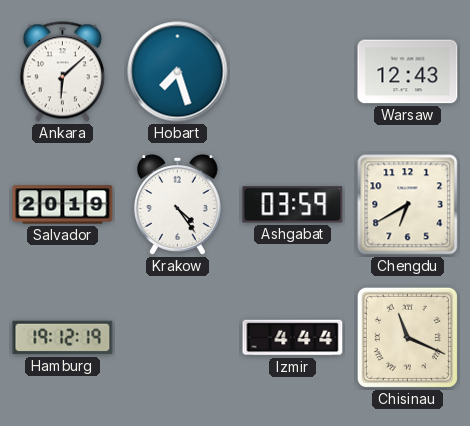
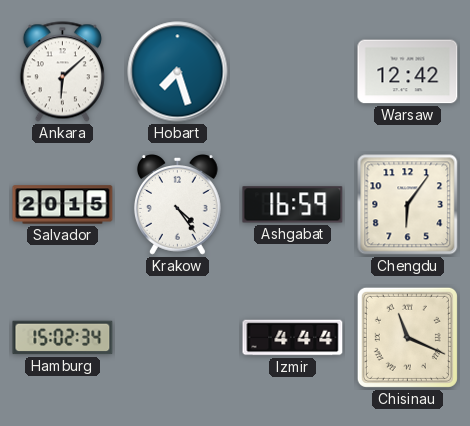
Warsaw: 12:43 -> 12:42 (408, 72)
Salvador: 20:19 -> 20:15 (63, 205)
Ashgabat: 03:59 -> 16:59 (293, 205)
Chengdu: 6:40 -> 6:06 (408, 205)
Hamburg: 19:12 -> 15:02 (63, 338)
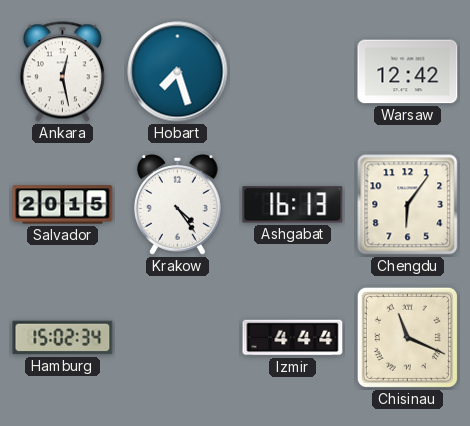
Ankara: 6:08 -> 12:28 (62, 72)
Ashgabat: 16:59 -> 16:13 (293, 205)
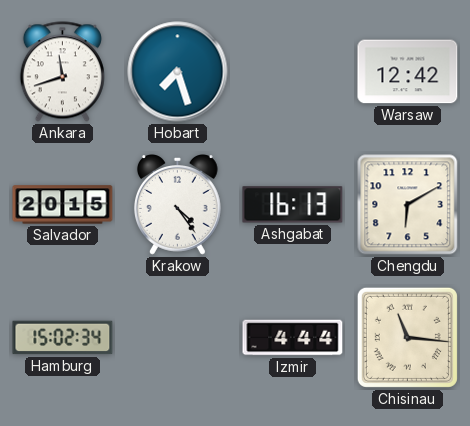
Ankara: 12:28 -> 11:42 (62, 72)
Chengdu: 6:06 -> 6:10 (408, 205)
Chisinau: 11:19 -> 11:16 (407, 337)
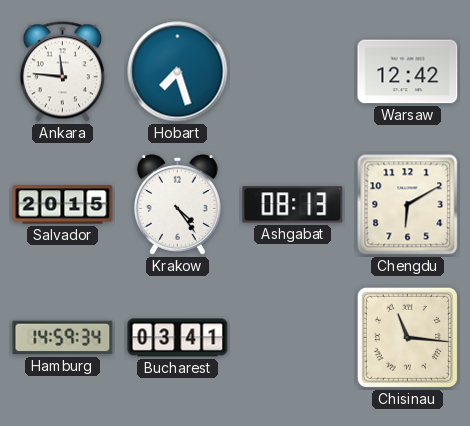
Ankara: 11:42 -> 11:46 (62, 72)
Ashgabat: 16:13 -> 08:13 (293, 205)
Hamburg: 15:02 -> 14:59 (63, 338)
Bucharest: none -> 03:41 (178, 338)
Izmir: 4:44 -> none (293, 338)
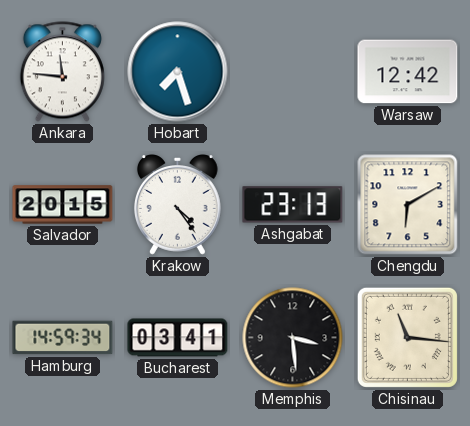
Ashgabat: 08:13 -> 23:13 (293, 205)
Memphis: none -> 3:29 (293, 338)
